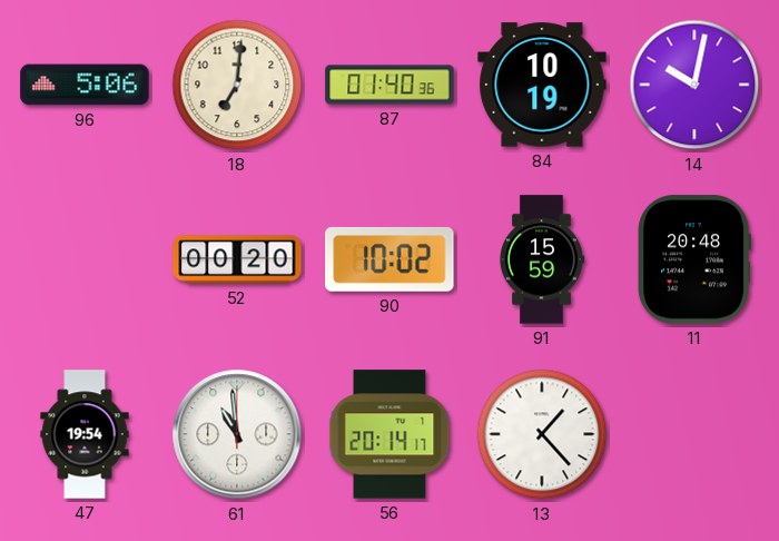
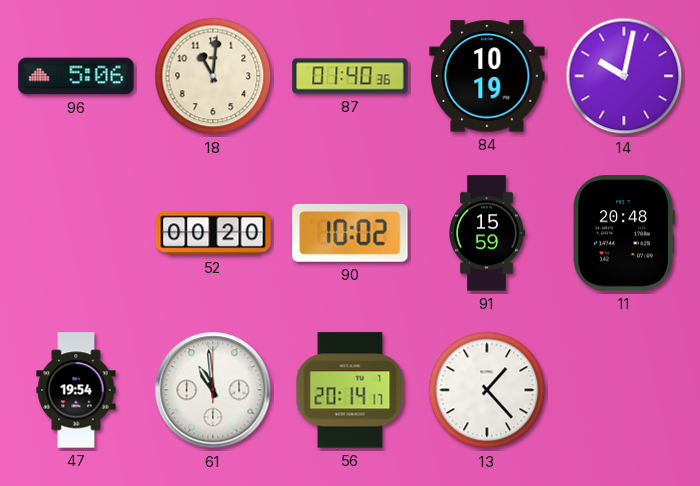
18: 7:01 -> 11:01 (213, 76)
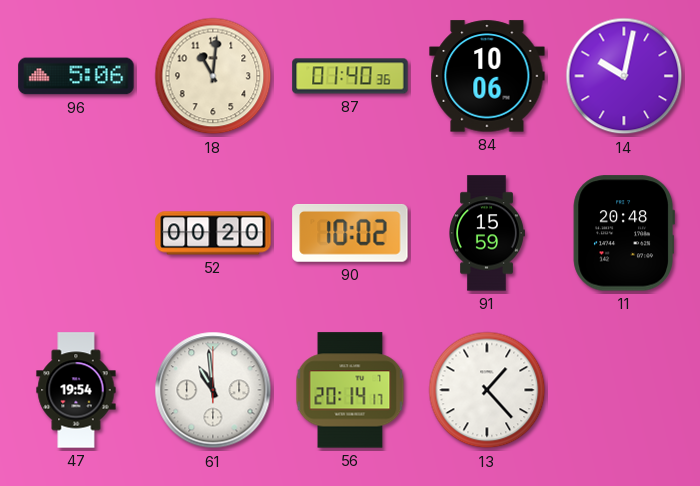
84: 10:19 -> 10:06 (487, 76)
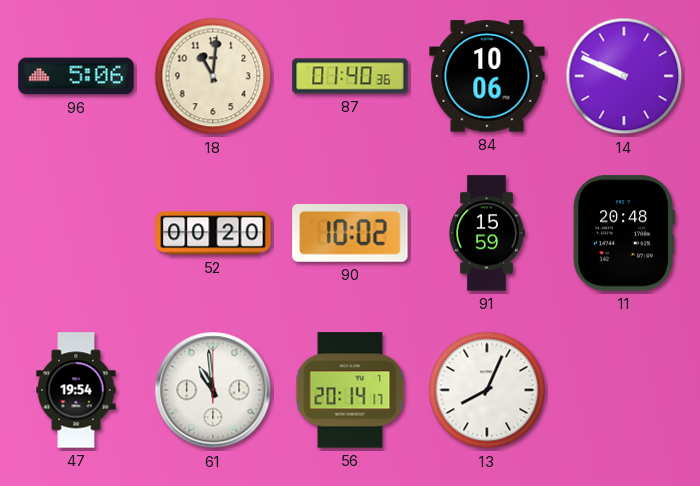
14: 10:02 -> 9:49 (624, 76)
13: 1:23 -> 8:04 (487, 390)
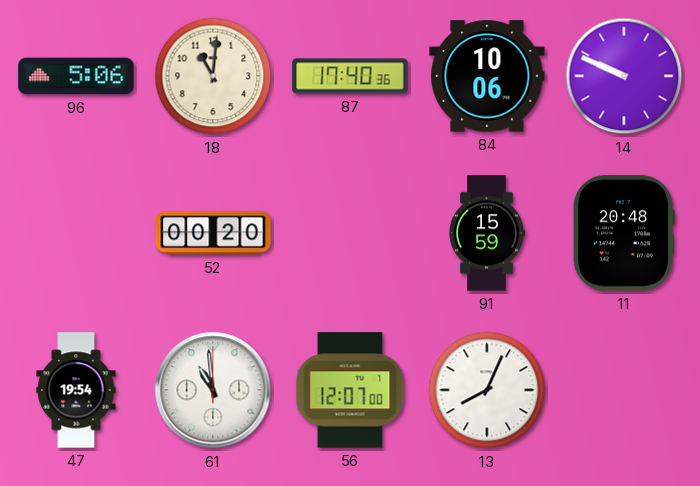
87: 01:40 -> 17:40 (350, 76)
90: 10:02 -> none (350, 233)
56: 20:14 -> 12:07 (350, 390)
